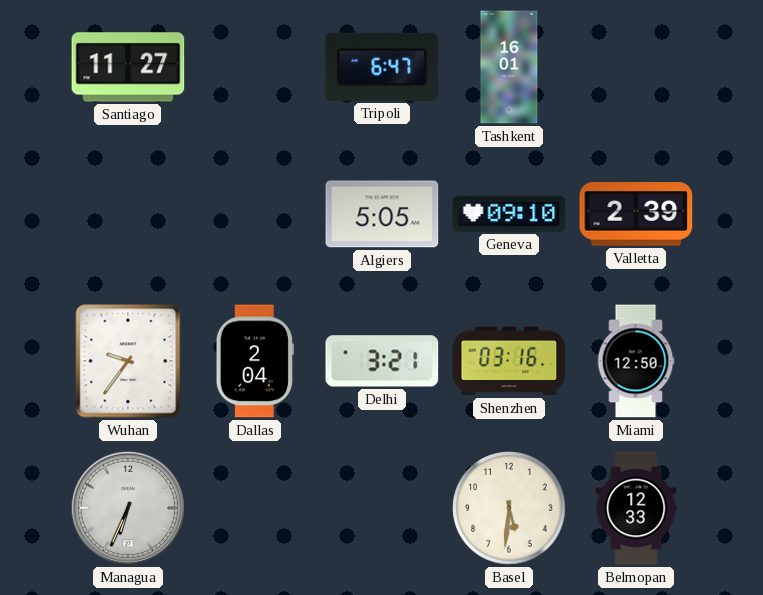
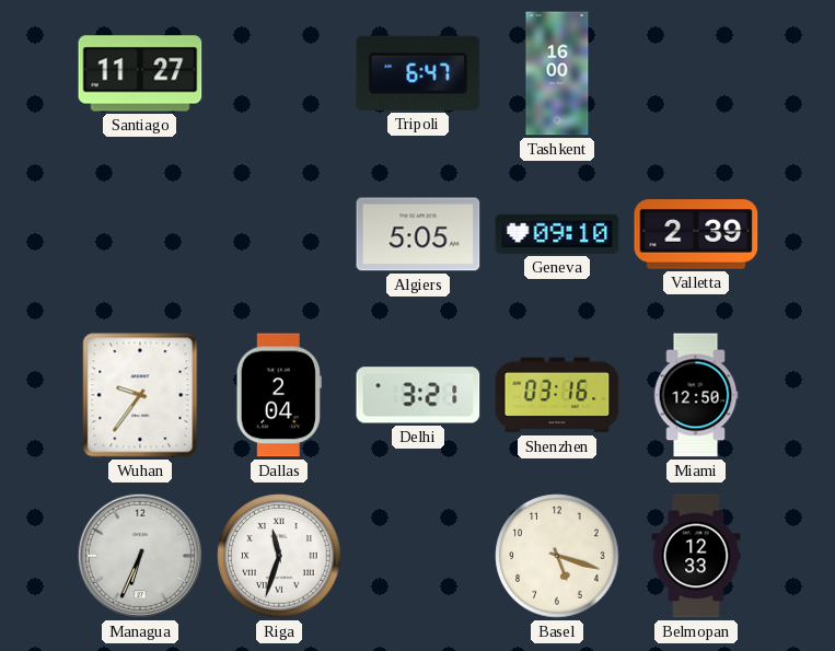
Tashkent: 16:01 -> 16:00 (557, 73)
Riga: none -> 11:33 (279, 556)
Basel: 5:31 -> 5:18 (557, 556)
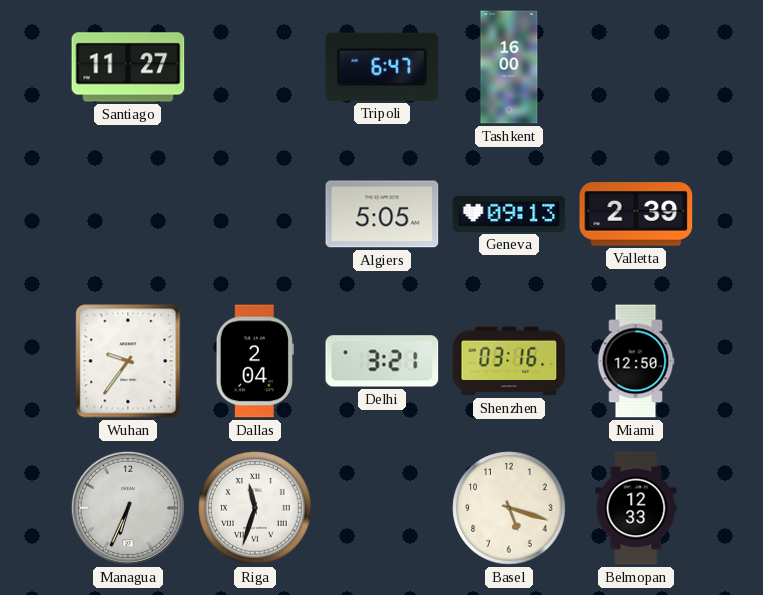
Geneva: 09:10 -> 09:13 (509, 214)
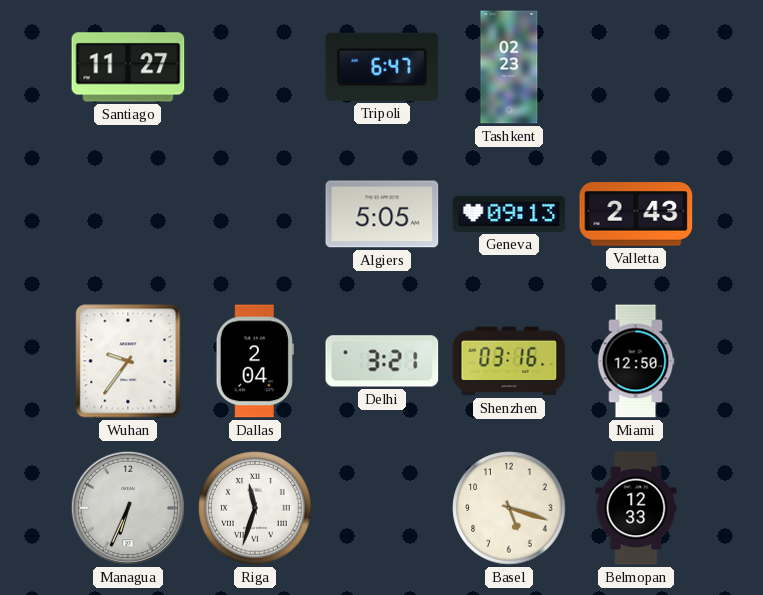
Tashkent: 16:00 -> 02:23 (509, 67)
Valletta: 2:39 -> 2:43 (636, 214)
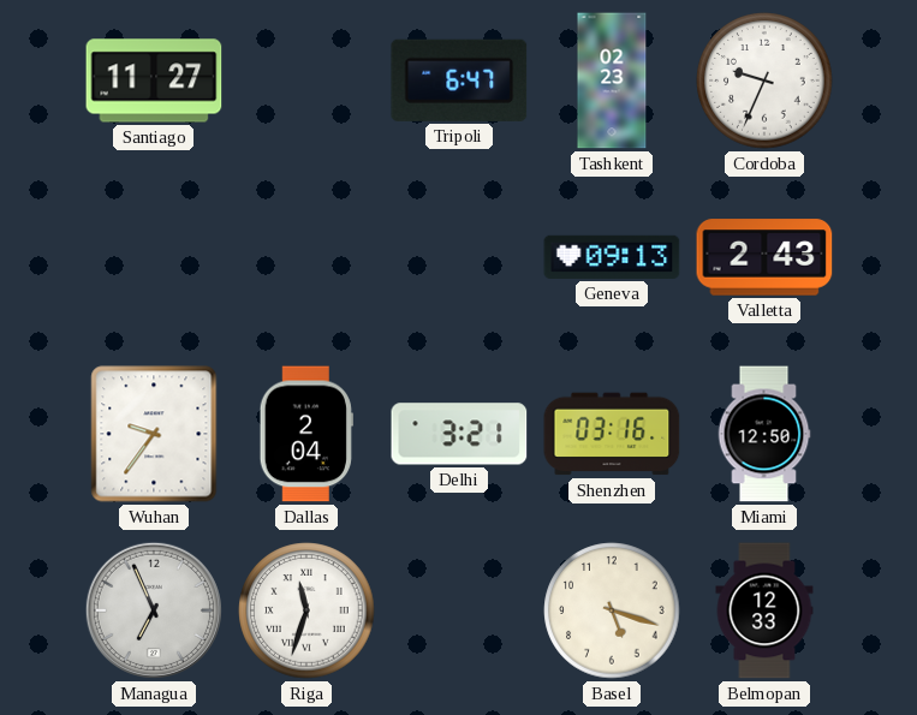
Cordoba: none -> 9:34 (764, 81)
Algiers: 5:05 -> none (382, 214)
Managua: 6:34 -> 6:56 (154, 610)
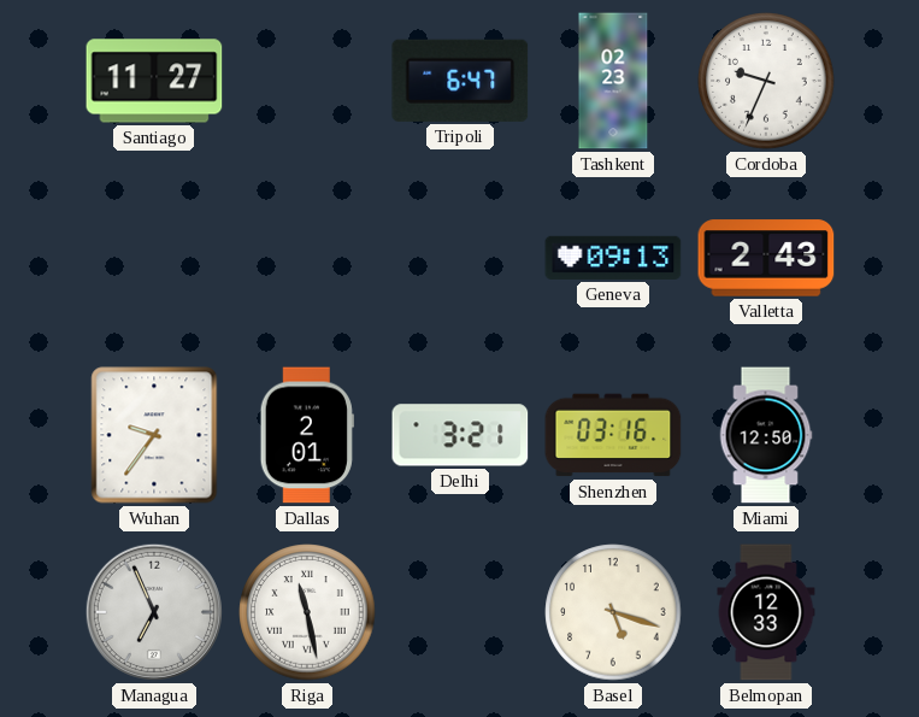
Dallas: 2:04 -> 2:01 (307, 435)
Riga: 11:33 -> 11:28 (307, 612)
